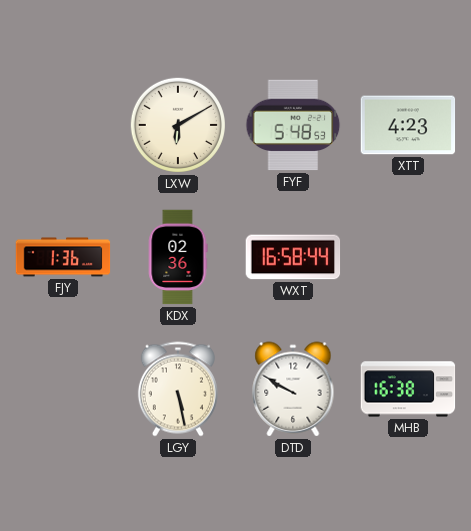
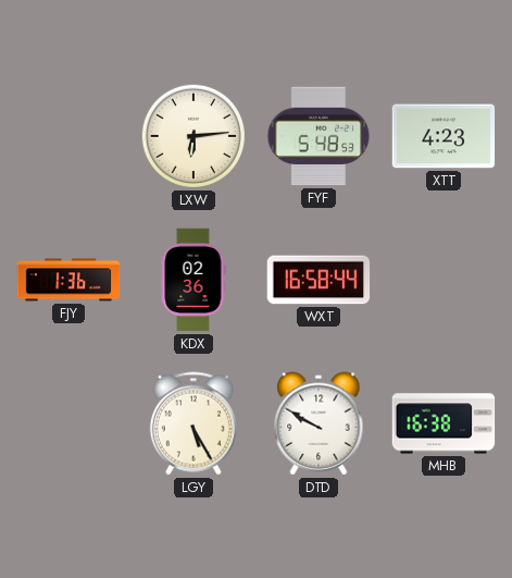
LXW: 6:10 -> 6:14 (193, 136)
LGY: 5:28 -> 5:25 (193, 423)
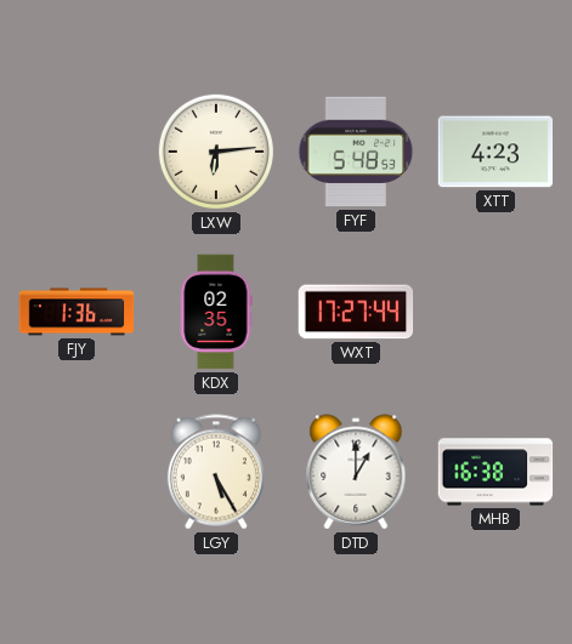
KDX: 02:36 -> 02:35 (216, 312)
WXT: 16:58 -> 17:27 (356, 312)
DTD: 9:50 -> 1:00 (356, 472)
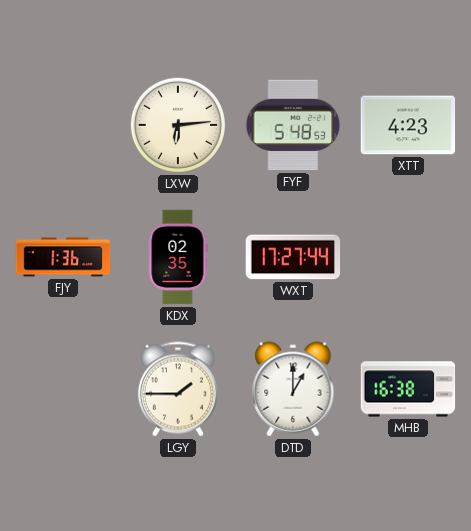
LGY: 5:25 -> 1:45 (178, 389)
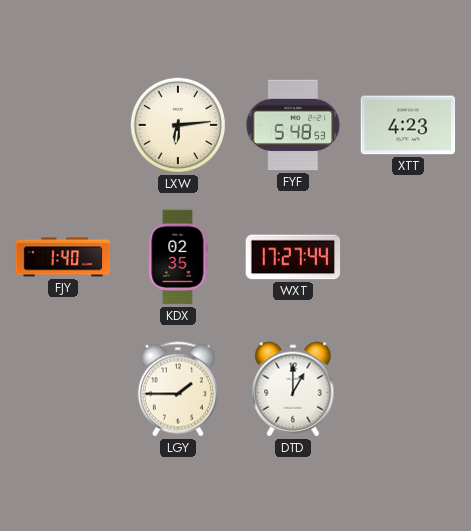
FJY: 1:36 -> 1:40 (63, 257)
MHB: 16:38 -> none (408, 389)
